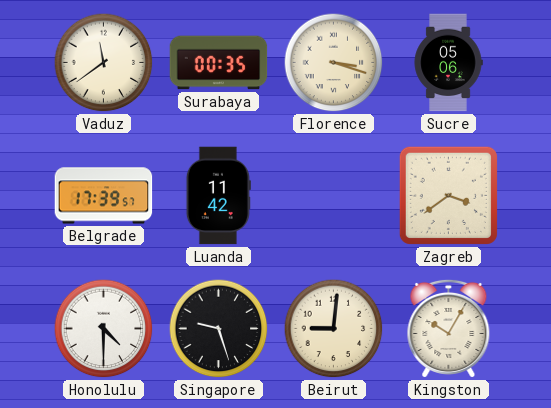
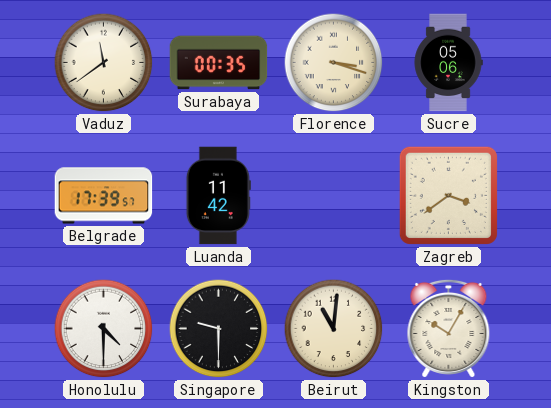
Singapore: 9:27 -> 9:30 (219, 329)
Beirut: 9:01 -> 11:01 (334, 329)
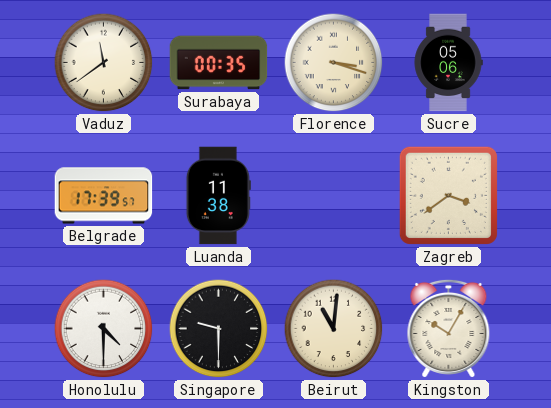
Luanda: 11:42 -> 11:38 (218, 196)
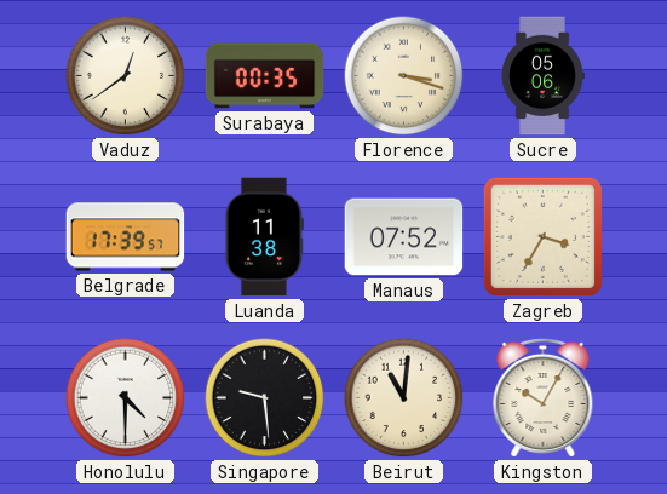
Vaduz: 11:39 -> 12:39 (126, 76)
Manaus: none -> 07:52 (404, 237)
Zagreb: 3:39 -> 3:35 (542, 236)
Singapore: 9:30 -> 9:29 (265, 398)
